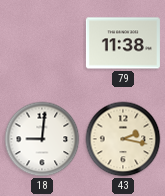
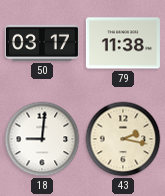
50: none -> 03:17 (42, 43)
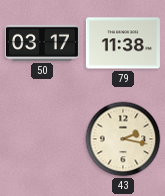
18: 9:01 -> none (42, 139)
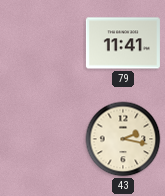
50: 03:17 -> none (42, 43)
79: 11:38 -> 11:41 (123, 43)
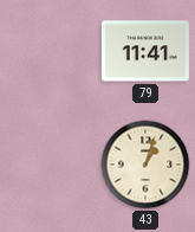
43: 2:17 -> 1:03 (145, 165)
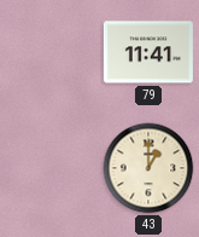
43: 1:03 -> 1:00 (148, 168)
